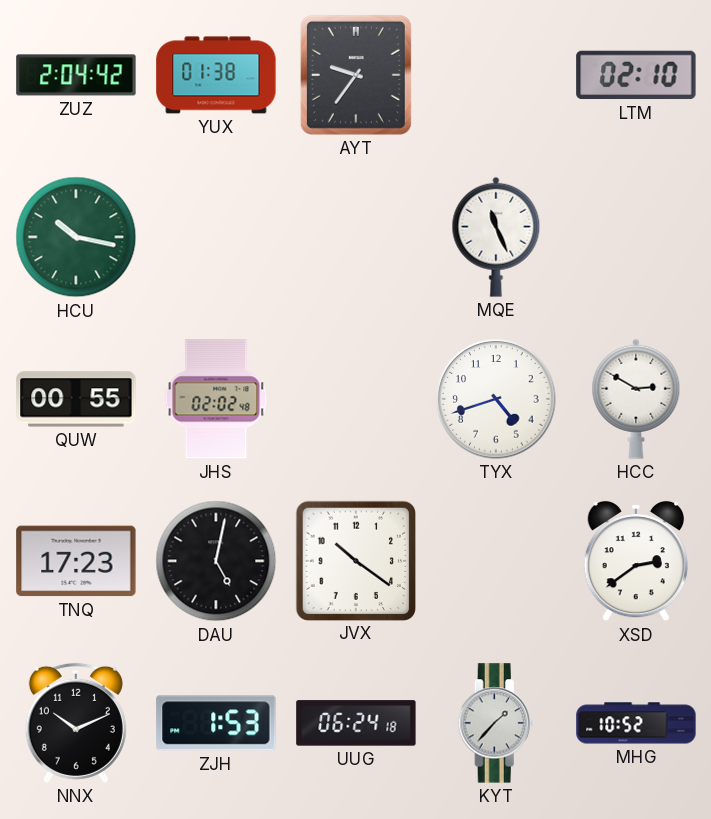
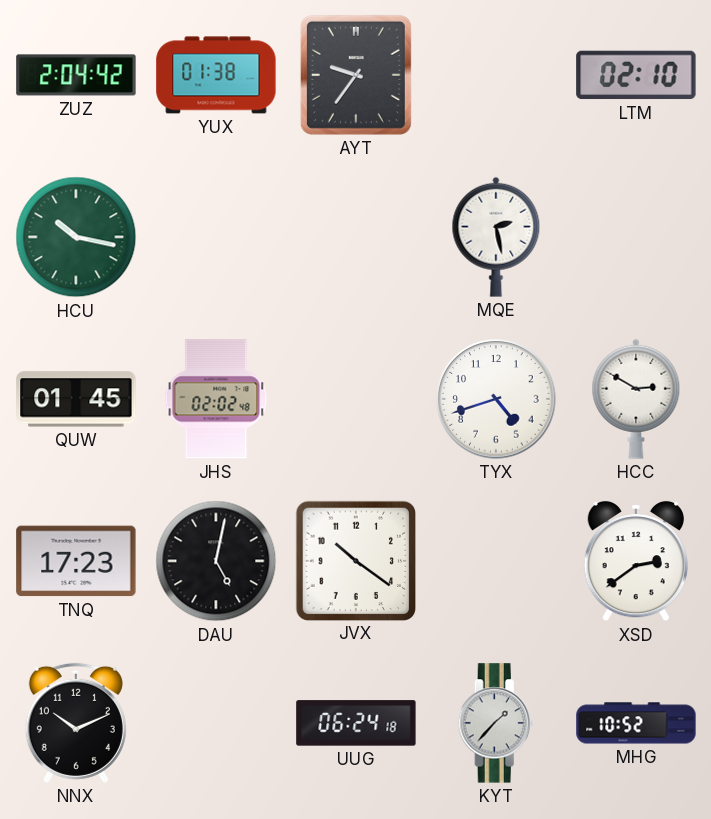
MQE: 11:26 -> 2:28 (496, 237)
QUW: 00:55 -> 01:45 (76, 399)
ZJH: 1:53 -> none (216, 723)
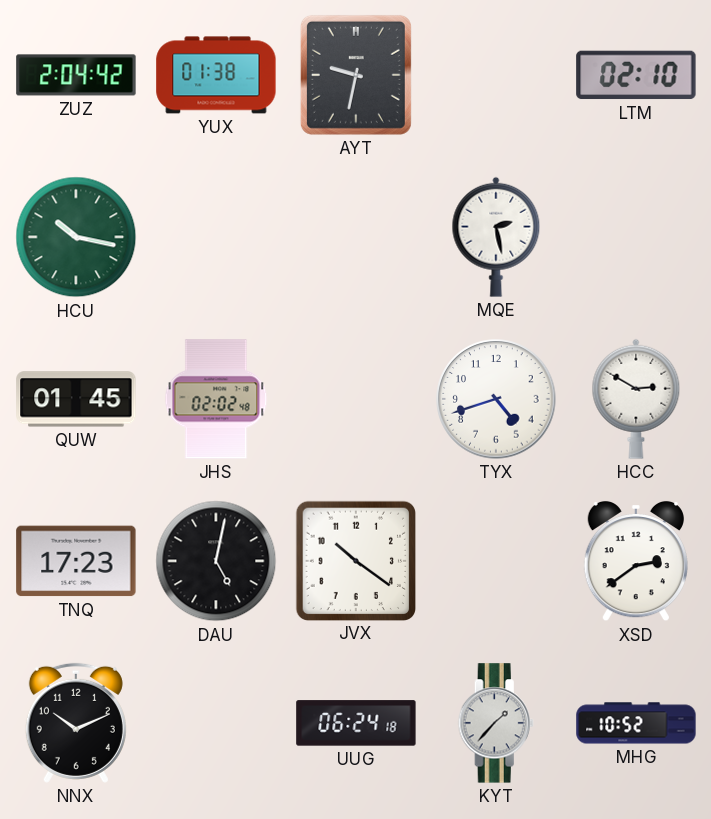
AYT: 9:36 -> 9:32 (356, 75)
